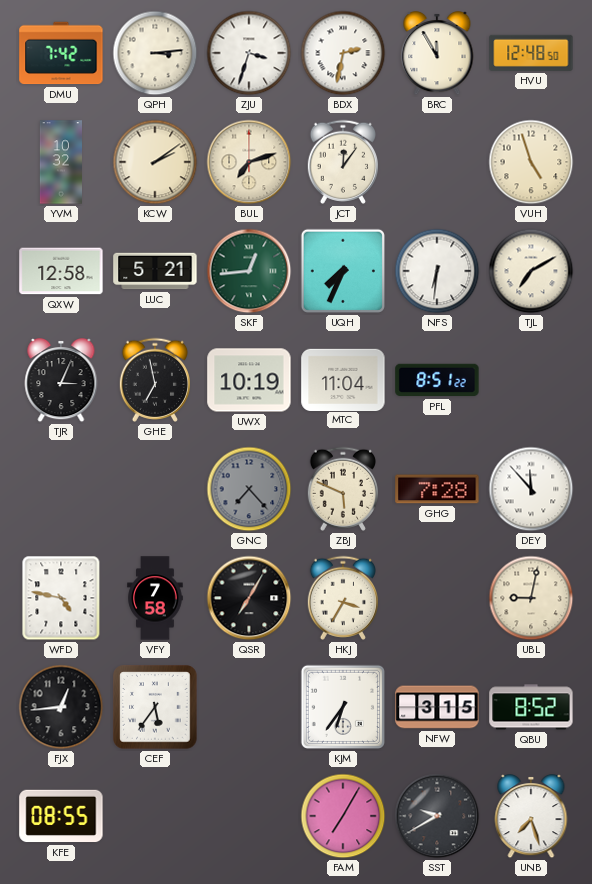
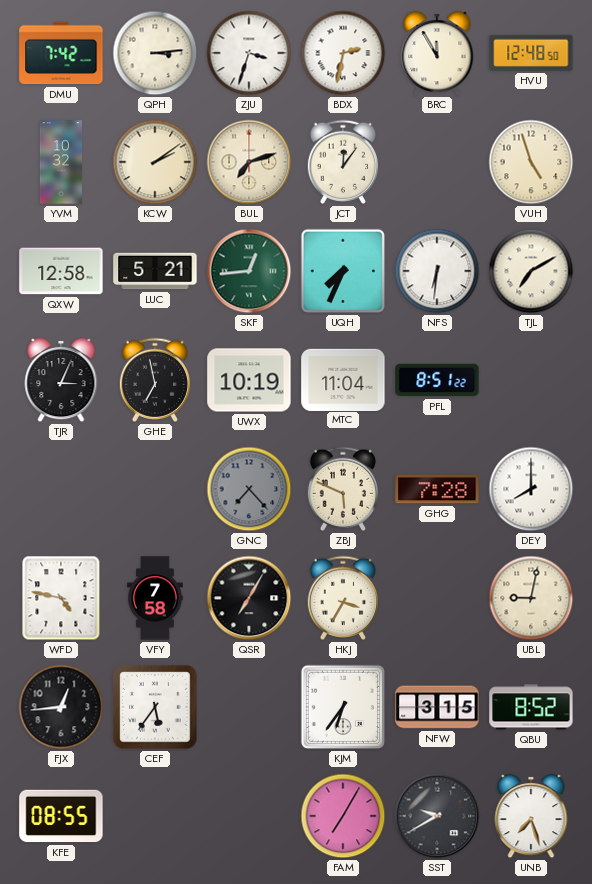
DEY: 11:53 -> 8:00 (531, 489)
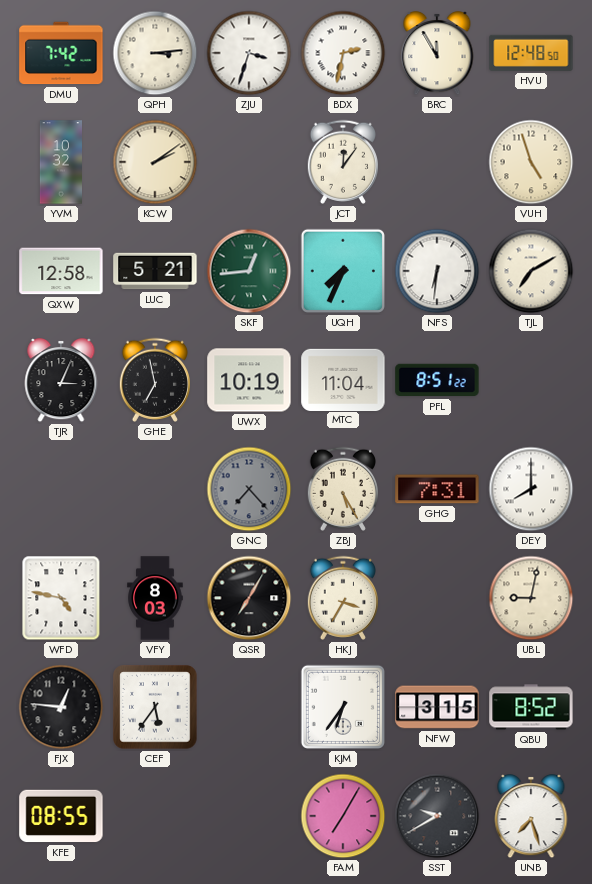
BUL: 7:12 -> none (249, 162)
ZBJ: 5:49 -> 5:25 (342, 489)
GHG: 7:28 -> 7:31 (437, 489)
VFY: 7:58 -> 8:03 (155, 598)
FJX: 12:44 -> 12:46 (61, 707)
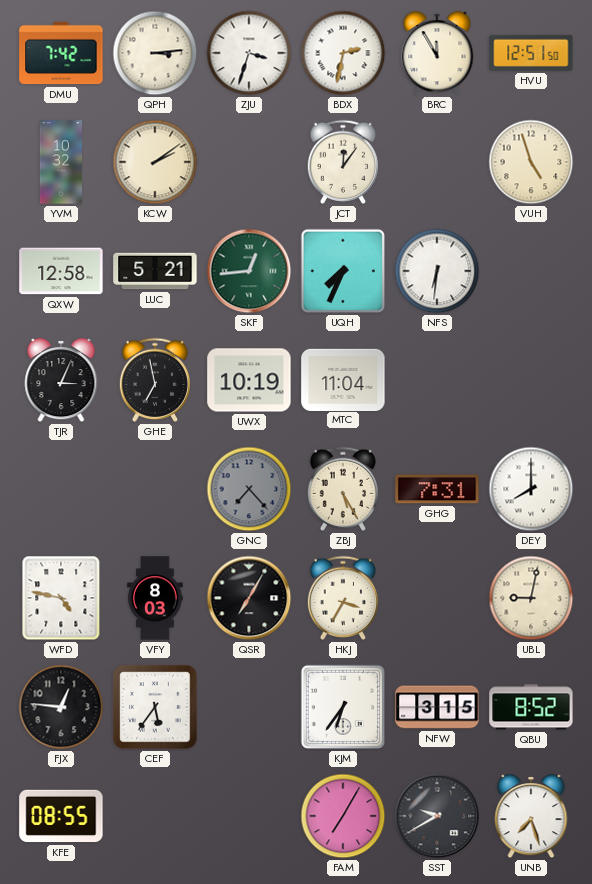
HVU: 12:48 -> 12:51 (531, 53)
TJL: 7:10 -> none (531, 271)
PFL: 8:51 -> none (437, 380)
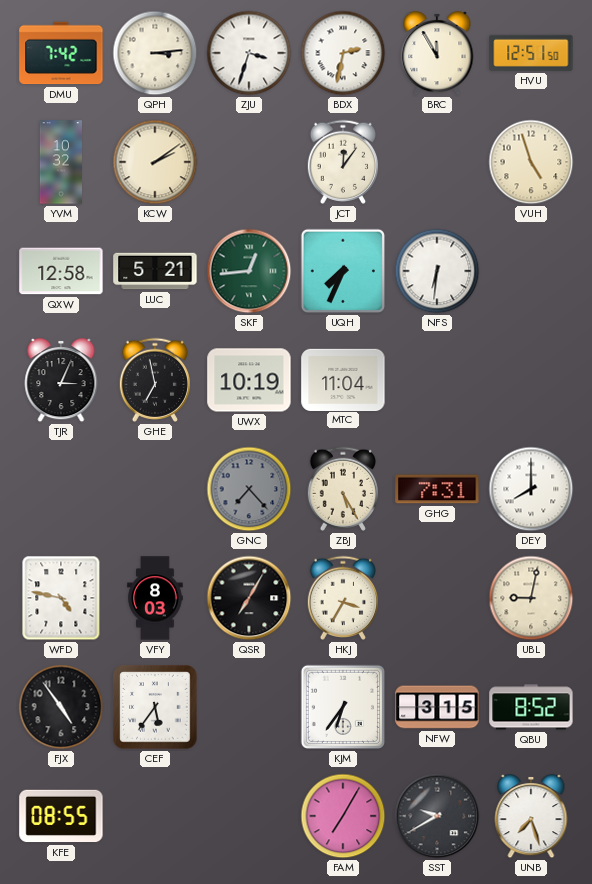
FJX: 12:46 -> 4:54 (61, 707)
